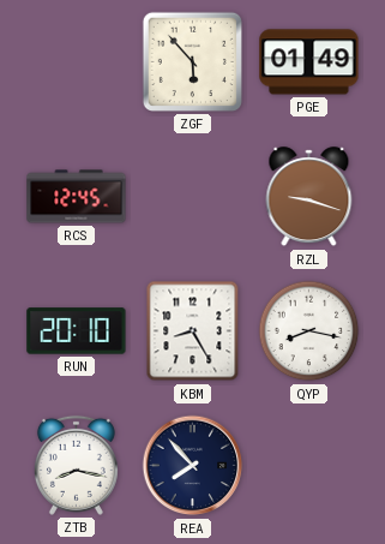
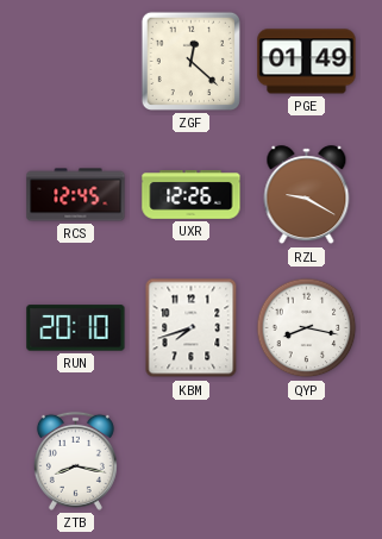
ZGF: 5:53 -> 12:22 (190, 61)
UXR: none -> 12:26 (192, 195)
RZL: 9:18 -> 9:20 (307, 195)
KBM: 8:25 -> 7:42 (192, 328)
REA: 7:53 -> none (193, 466)
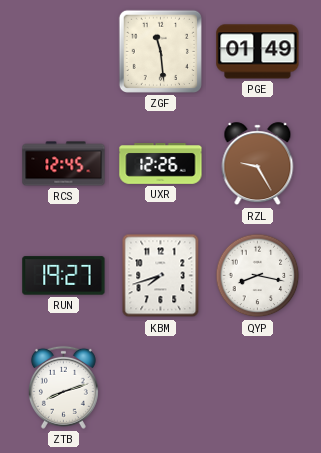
ZGF: 12:22 -> 11:29 (160, 51)
RZL: 9:20 -> 9:25 (258, 164)
RUN: 20:10 -> 19:27 (64, 276)
ZTB: 8:17 -> 8:12 (63, 387)
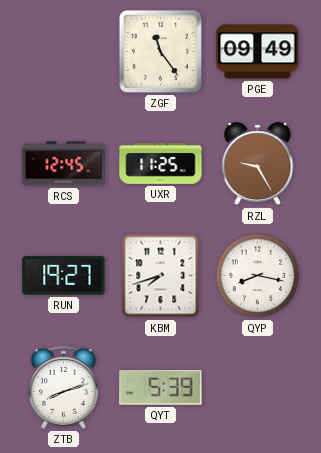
ZGF: 11:29 -> 11:24 (160, 51)
PGE: 01:49 -> 09:49 (258, 52)
UXR: 12:26 -> 11:25 (161, 164)
QYT: none -> 5:39 (161, 388)
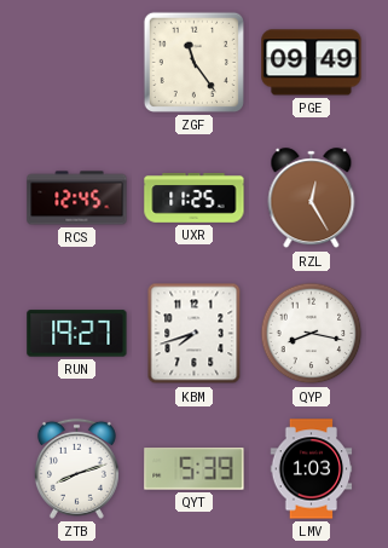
RZL: 9:25 -> 12:25 (312, 198)
LMV: none -> 1:03 (312, 469)
